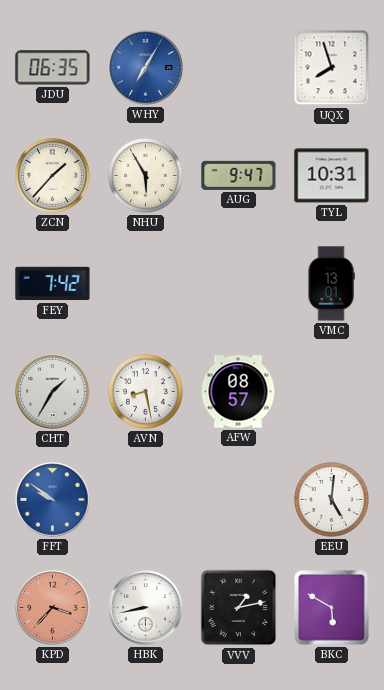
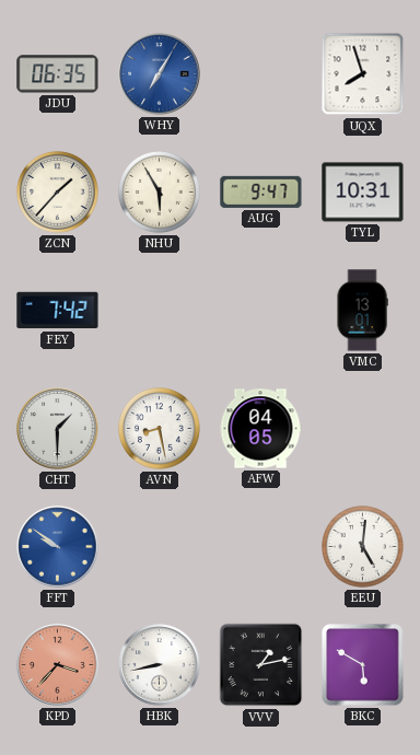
CHT: 1:35 -> 1:30 (58, 429)
AFW: 08:57 -> 04:05 (260, 429)
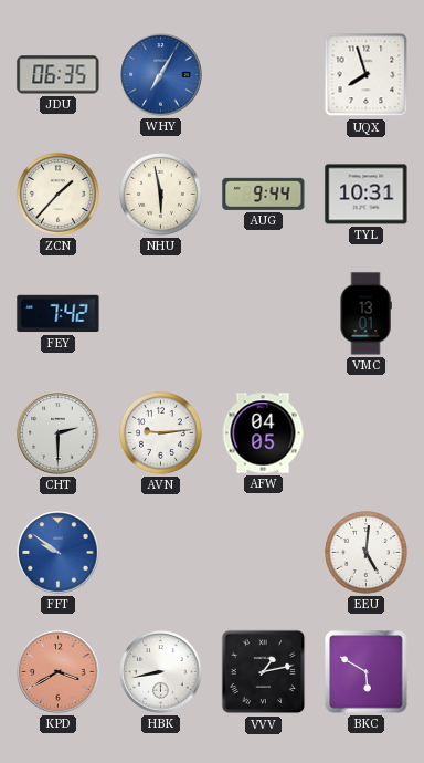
NHU: 5:55 -> 5:58 (161, 195)
AUG: 9:47 -> 9:44 (264, 194)
CHT: 1:30 -> 2:30 (59, 433)
AVN: 8:28 -> 9:14 (161, 433)
KPD: 3:37 -> 3:40 (59, 672)
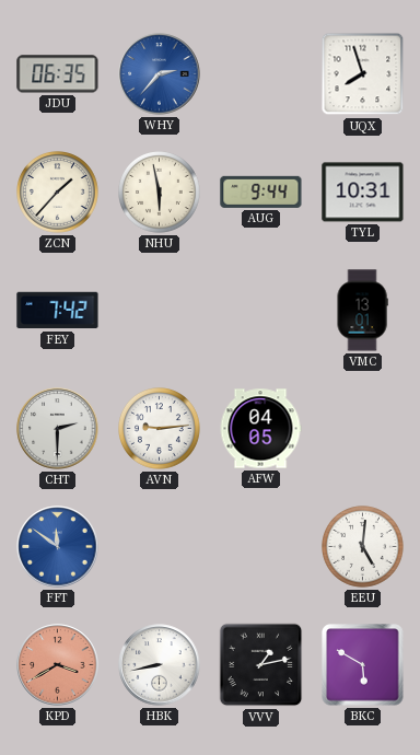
WHY: 7:05 -> 2:37 (160, 74)
FFT: 9:51 -> 11:51 (58, 547)
